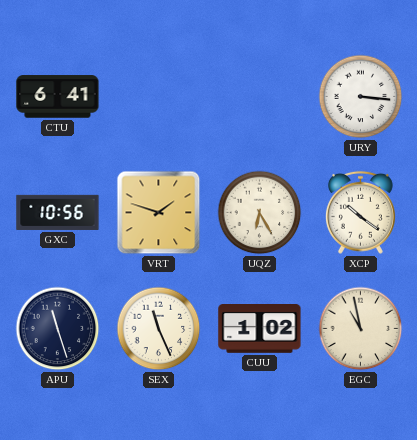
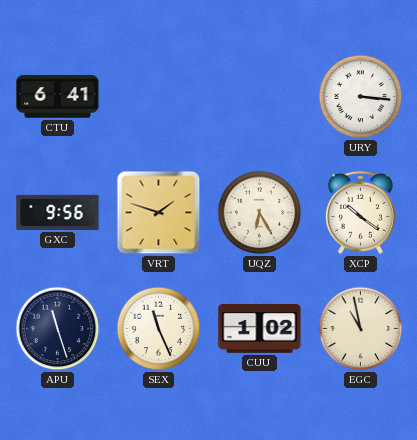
GXC: 10:56 -> 9:56 (58, 212)
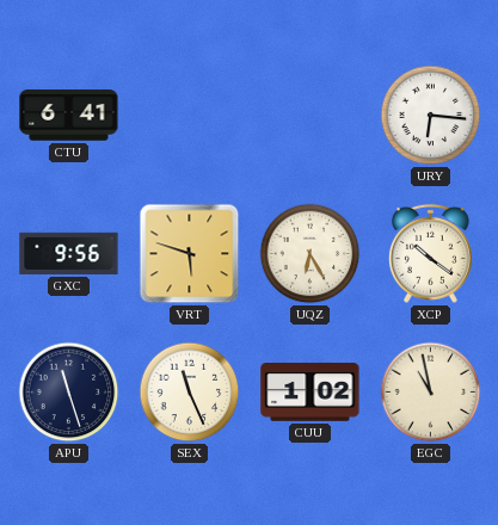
URY: 3:16 -> 6:16 (431, 116)
VRT: 1:48 -> 5:48 (190, 254)
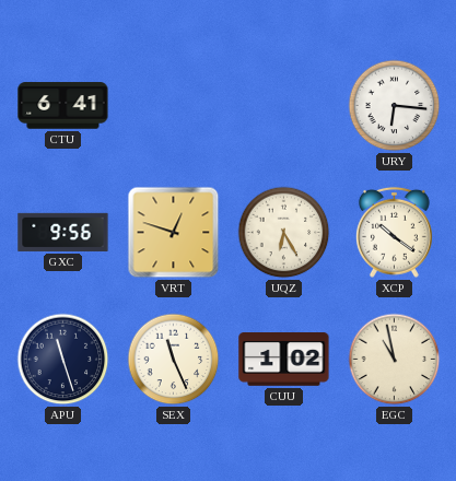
VRT: 5:48 -> 12:48 (174, 233)
